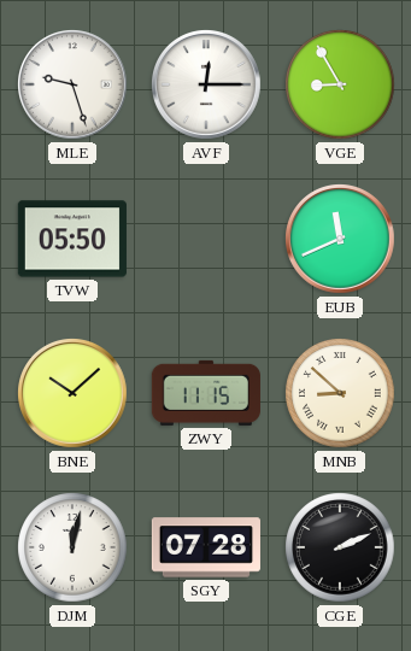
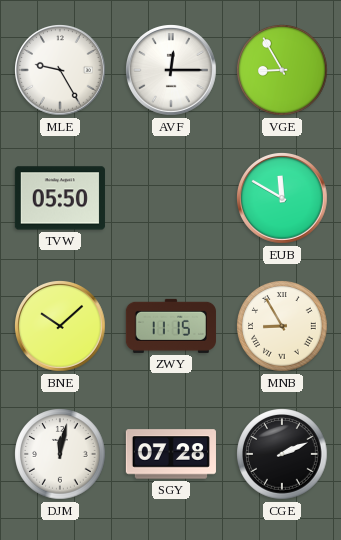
MLE: 9:27 -> 9:25 (61, 71)
EUB: 11:41 -> 11:50 (283, 199)
MNB: 8:52 -> 8:55 (282, 326)
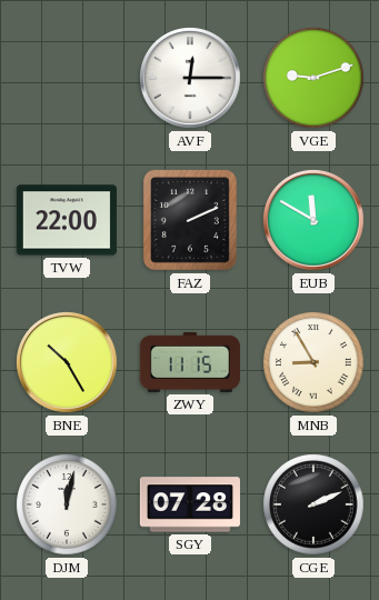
MLE: 9:25 -> none (61, 71)
VGE: 8:55 -> 9:12 (313, 78)
TVW: 05:50 -> 22:00 (67, 220)
FAZ: none -> 2:11 (190, 220)
BNE: 10:08 -> 10:25 (68, 363)
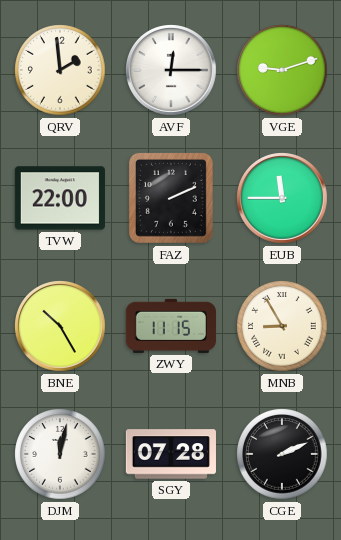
QRV: none -> 1:59 (60, 70)
EUB: 11:50 -> 11:45 (283, 199)
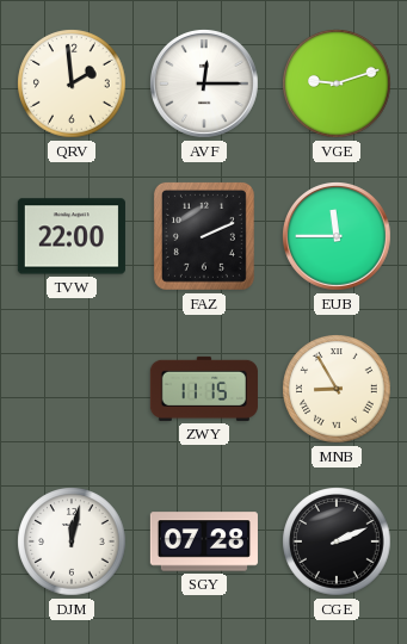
BNE: 10:25 -> none (61, 327)
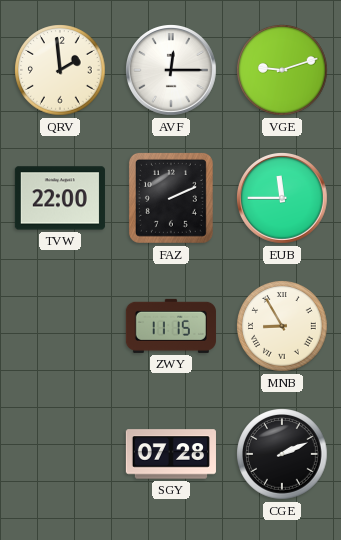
DJM: 12:02 -> none (72, 541)
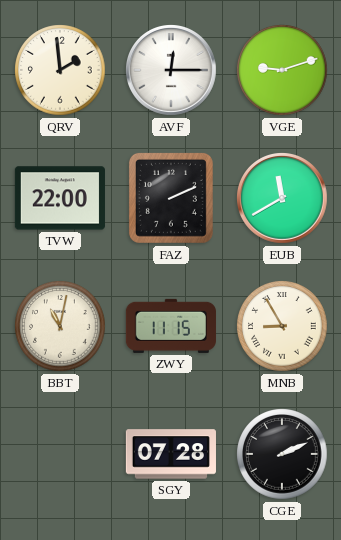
EUB: 11:45 -> 11:40 (283, 199)
BBT: none -> 11:02 (60, 326)
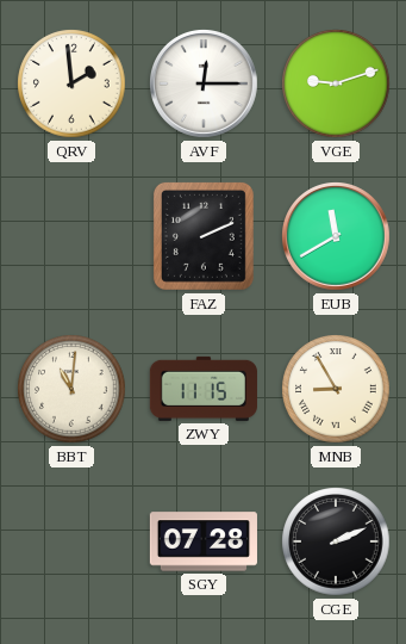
TVW: 22:00 -> none (60, 198)
BBT: 11:02 -> 11:01 (71, 389)
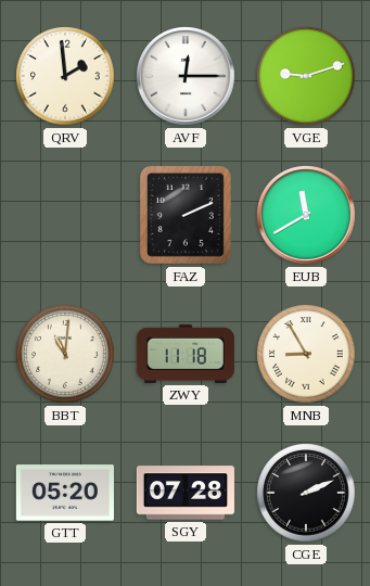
ZWY: 11:15 -> 11:18 (186, 354)
GTT: none -> 05:20 (65, 493)
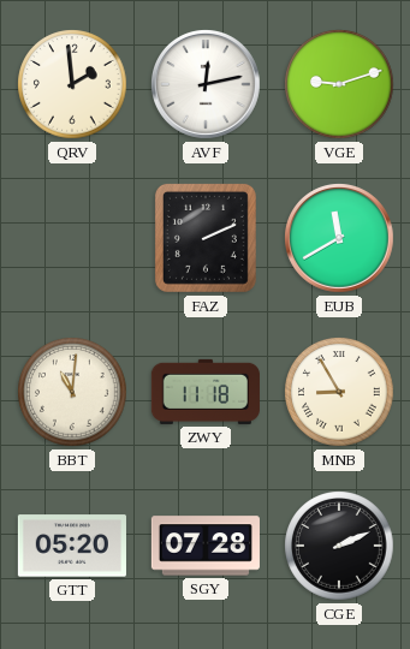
AVF: 12:15 -> 12:13 (207, 85)
